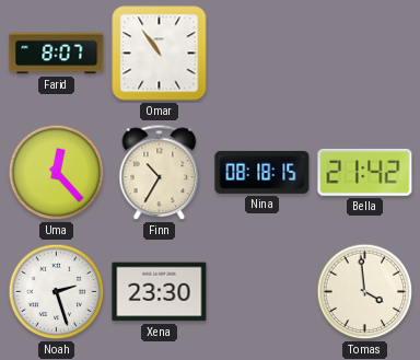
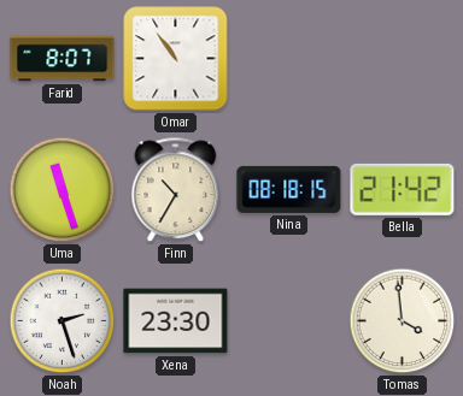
Uma: 12:23 -> 11:27 (63, 190)
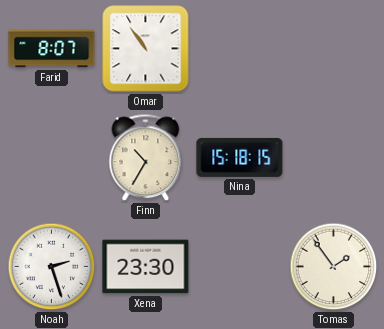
Uma: 11:27 -> none (63, 190)
Nina: 08:18 -> 15:18 (240, 157)
Bella: 21:42 -> none (403, 189)
Tomas: 3:59 -> 1:54 (334, 267)
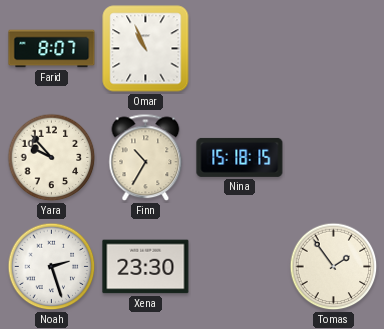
Omar: 10:54 -> 10:56 (146, 49)
Yara: none -> 9:53 (52, 158)
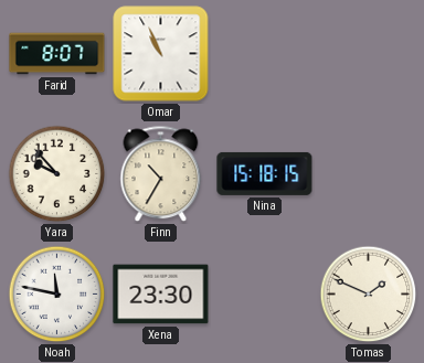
Noah: 2:27 -> 11:47 (57, 295)
Tomas: 1:54 -> 1:49 (369, 295)
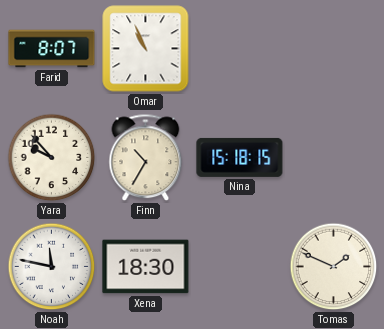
Xena: 23:30 -> 18:30 (146, 267)
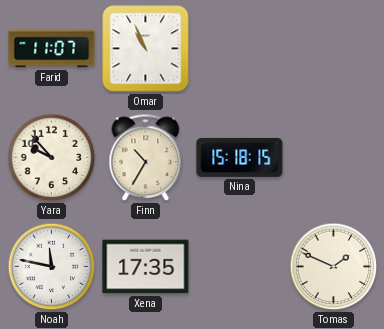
Farid: 8:07 -> 11:07 (52, 49)
Xena: 18:30 -> 17:35 (146, 267)
